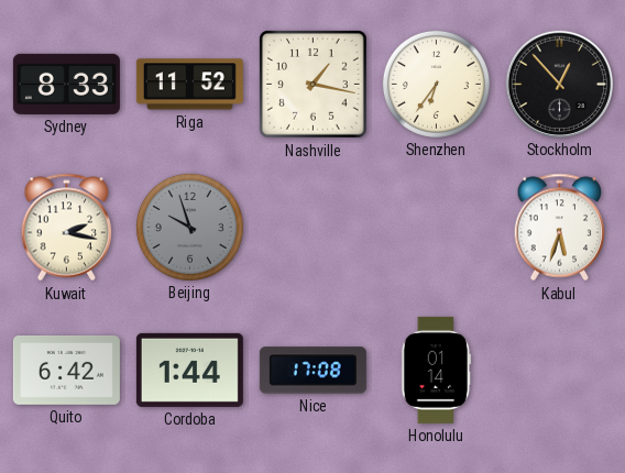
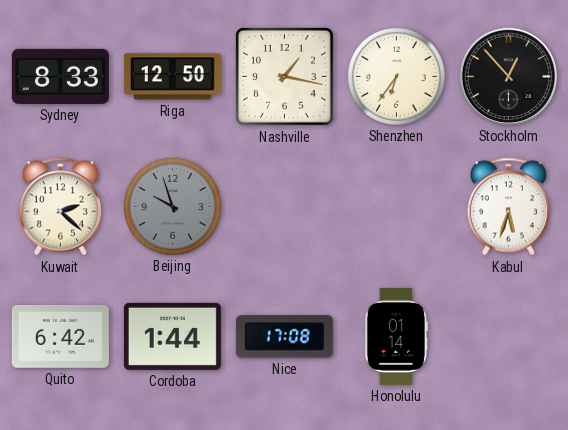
Riga: 11:52 -> 12:50 (172, 77)
Kuwait: 2:17 -> 2:22 (61, 207)
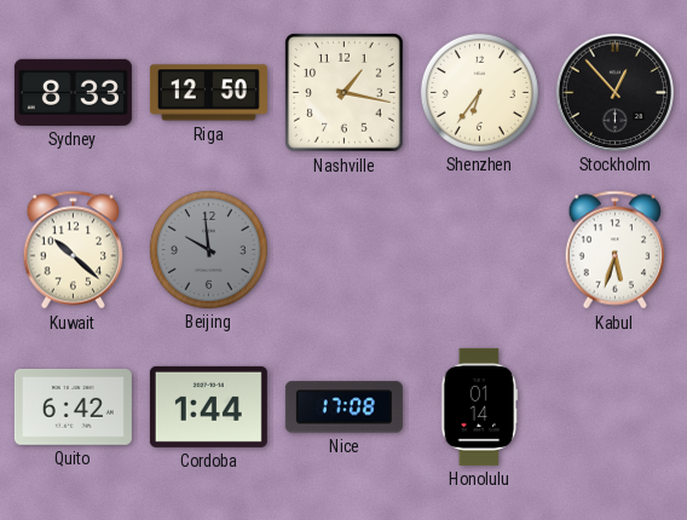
Kuwait: 2:22 -> 10:22 (74, 250)
Beijing: 9:57 -> 9:59 (208, 249)
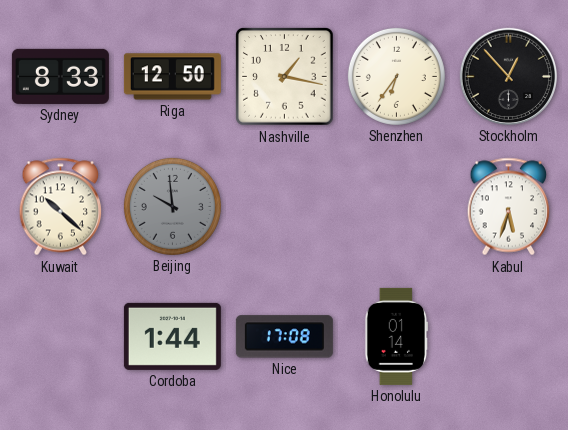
Quito: 6:42 -> none (73, 408)
